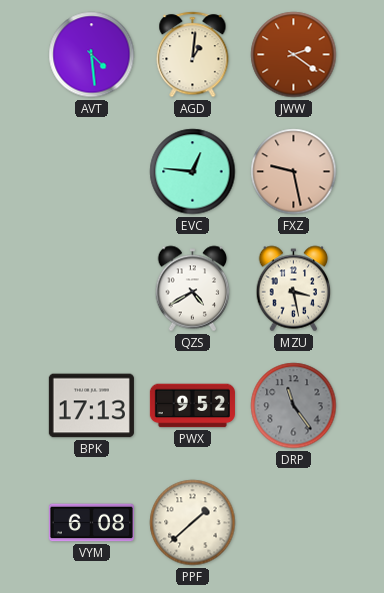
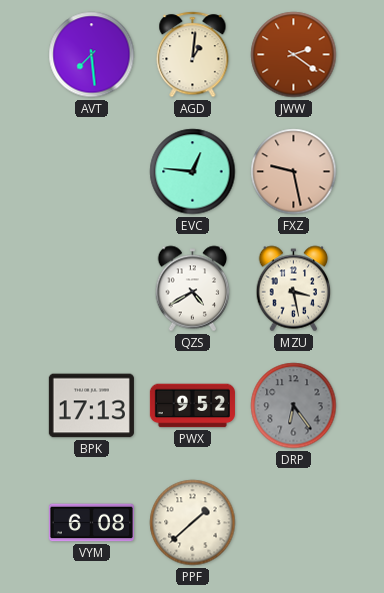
AVT: 4:29 -> 7:29 (92, 55)
DRP: 11:24 -> 6:24 (294, 406)
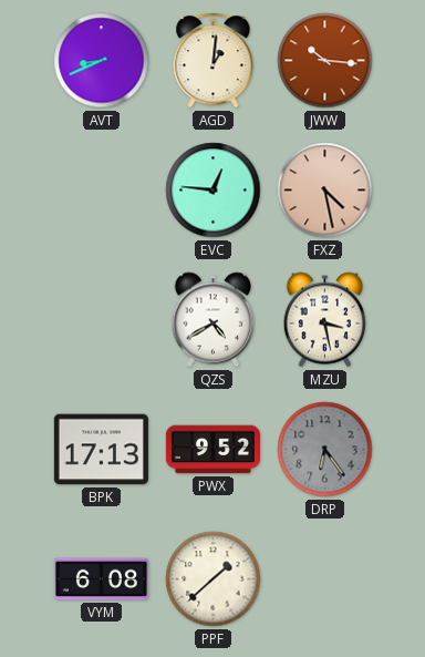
AVT: 7:29 -> 8:41 (102, 61)
JWW: 2:21 -> 10:16 (325, 61)
FXZ: 9:28 -> 4:28 (325, 191)
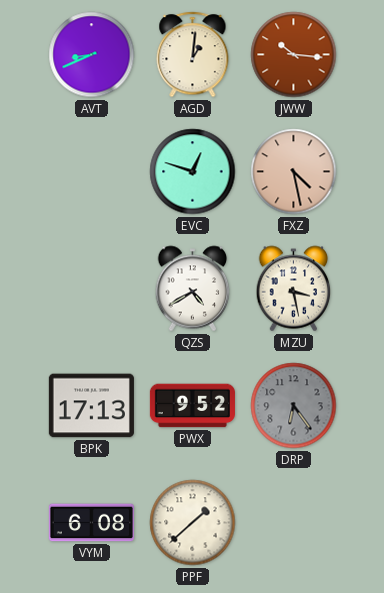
EVC: 12:46 -> 12:48 (193, 172)
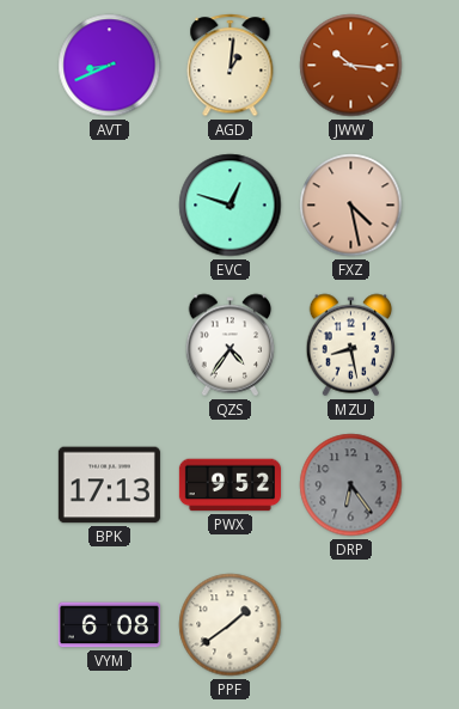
QZS: 4:40 -> 4:36 (231, 346)
MZU: 3:28 -> 8:28 (351, 346)
PPF: 1:38 -> 1:39 (231, 625)
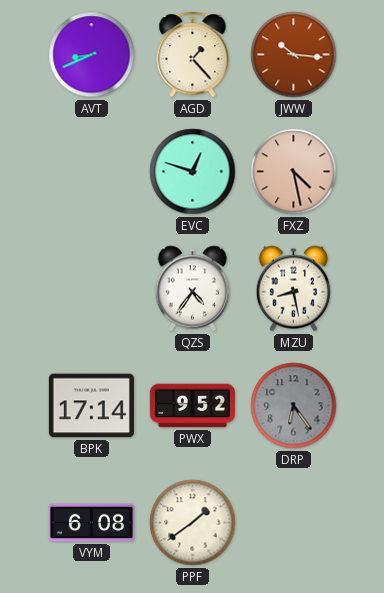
AGD: 1:01 -> 1:23 (193, 55)
BPK: 17:13 -> 17:14 (91, 406)
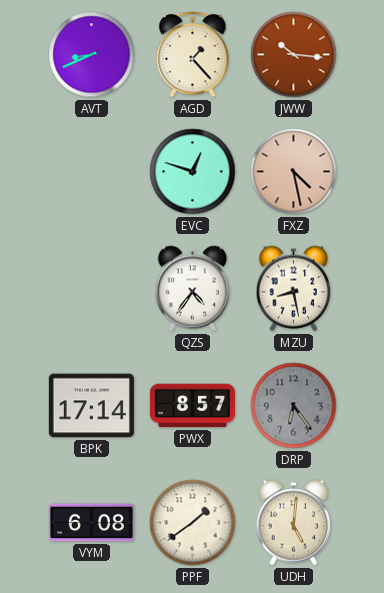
PWX: 9:52 -> 8:57 (192, 406)
UDH: none -> 5:01 (294, 523)
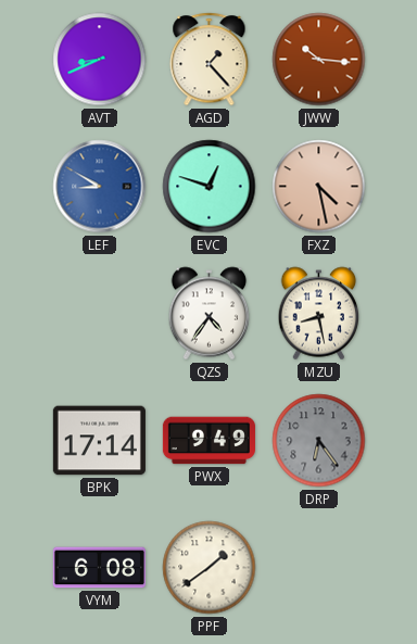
LEF: none -> 8:50 (100, 187)
PWX: 8:57 -> 9:49 (208, 441)
UDH: 5:01 -> none (294, 523)
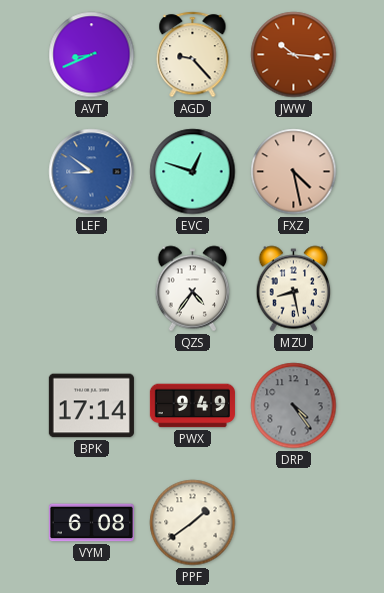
AGD: 1:23 -> 9:23 (193, 55)
LEF: 8:50 -> 8:51 (92, 172)
DRP: 6:24 -> 4:24 (294, 406)
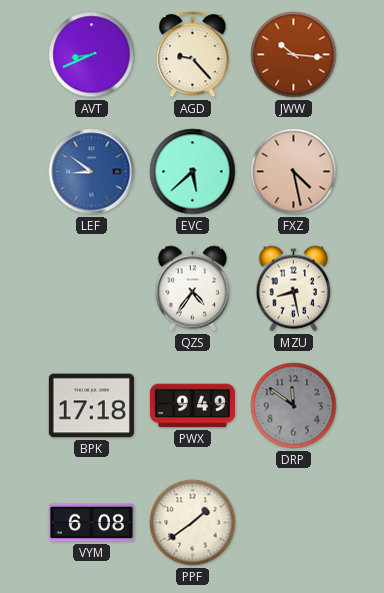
EVC: 12:48 -> 5:38 (193, 172)
BPK: 17:14 -> 17:18 (91, 406)
DRP: 4:24 -> 11:51 (294, 406)
